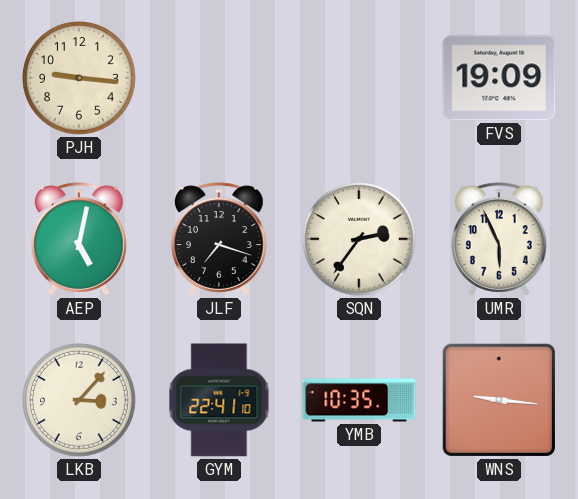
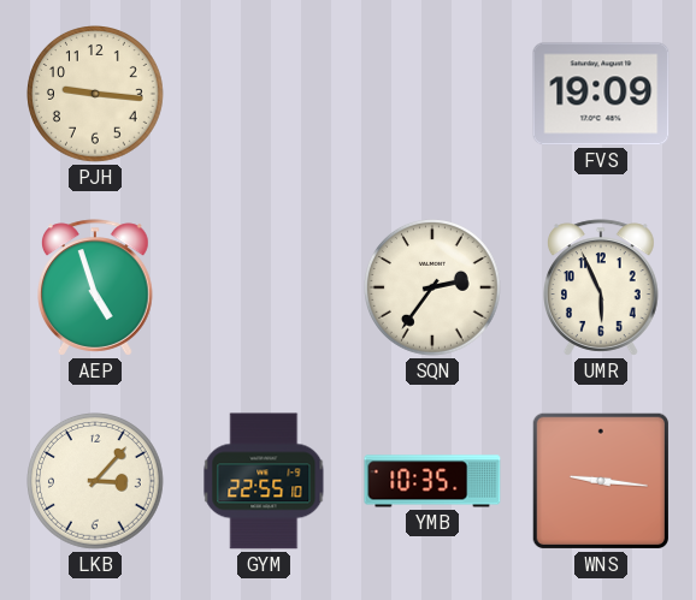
AEP: 5:02 -> 4:57 (96, 287)
JLF: 7:18 -> none (220, 239)
GYM: 22:41 -> 22:55 (264, 481)
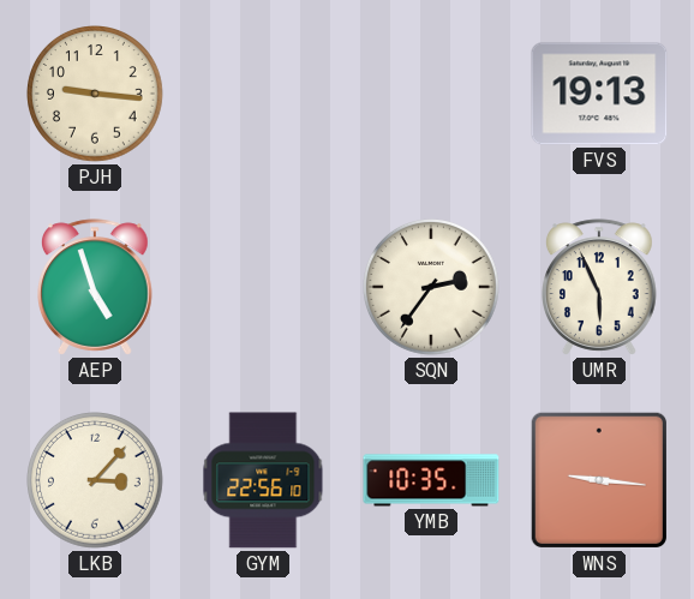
FVS: 19:09 -> 19:13 (599, 94)
GYM: 22:55 -> 22:56 (263, 480)
